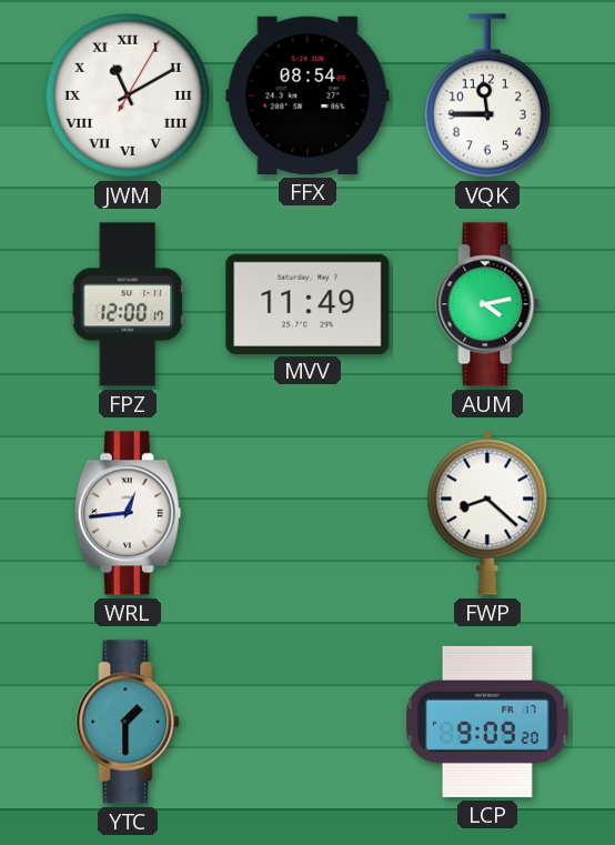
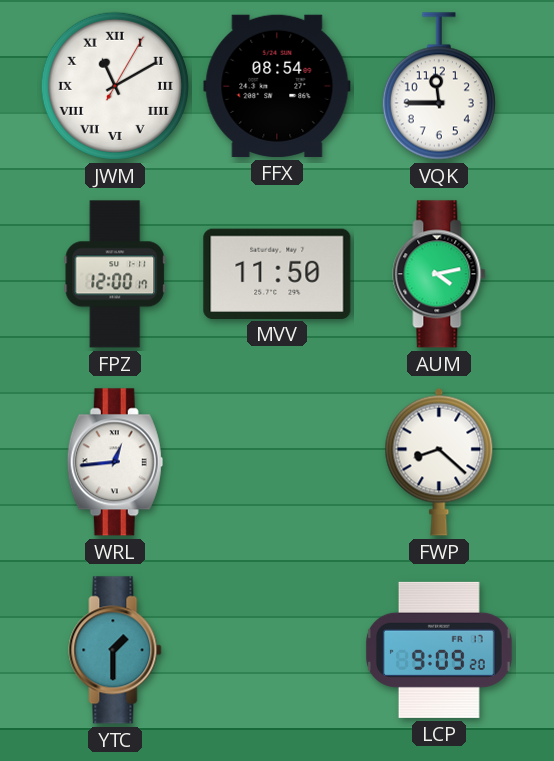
MVV: 11:49 -> 11:50 (277, 273)
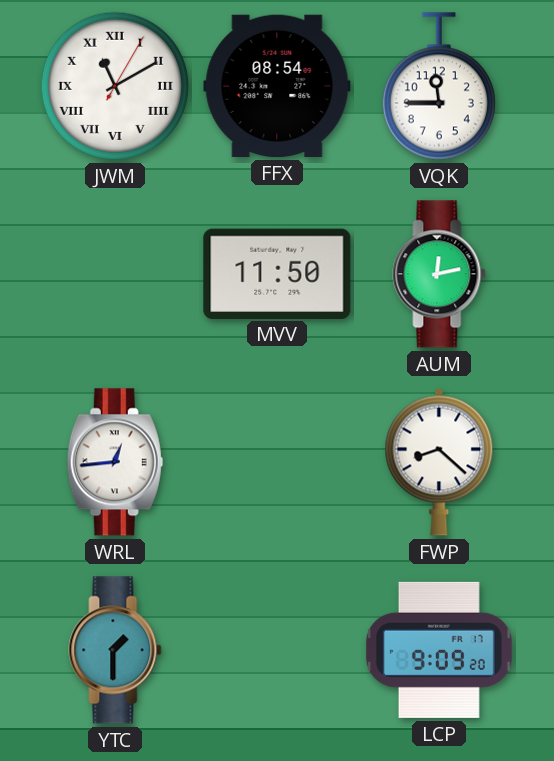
FPZ: 12:00 -> none (115, 274)
AUM: 4:13 -> 12:13 (439, 274)
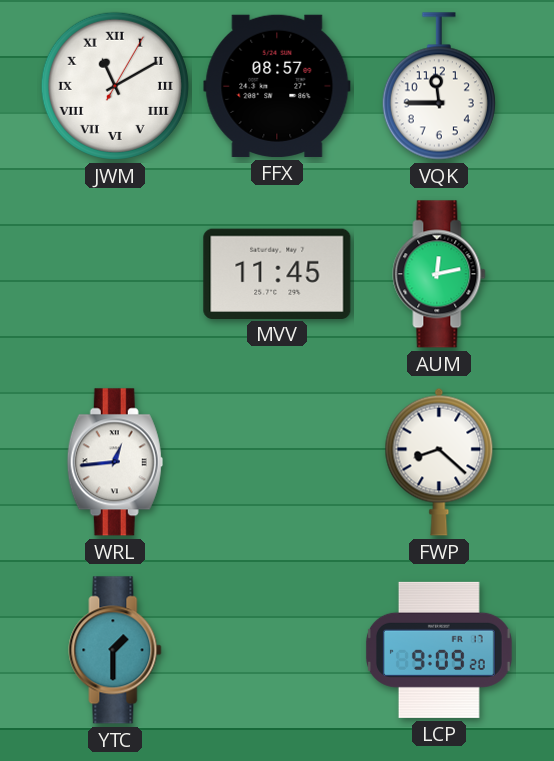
FFX: 08:54 -> 08:57 (277, 86)
MVV: 11:50 -> 11:45 (277, 273)
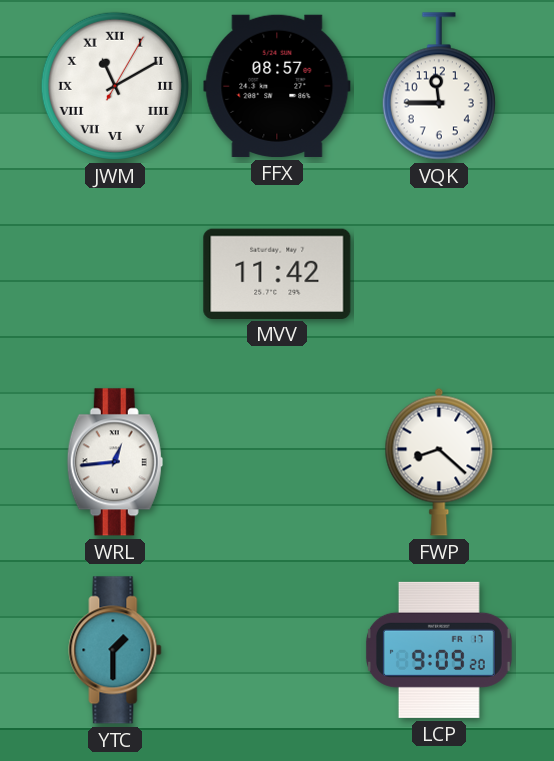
MVV: 11:45 -> 11:42 (277, 273)
AUM: 12:13 -> none (439, 274)
